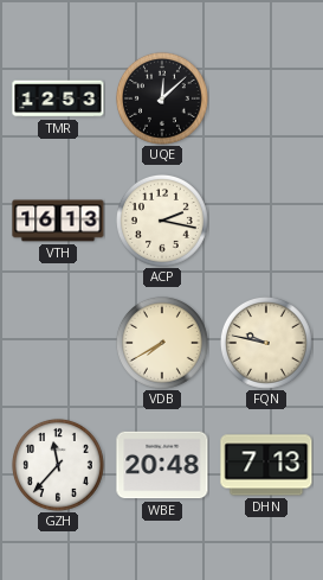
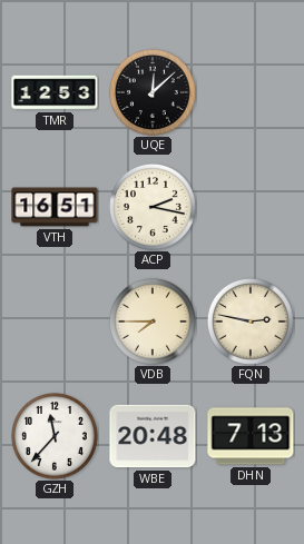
VTH: 16:13 -> 16:51 (55, 207)
VDB: 7:40 -> 7:45 (153, 322)
FQN: 9:47 -> 2:47 (251, 322)
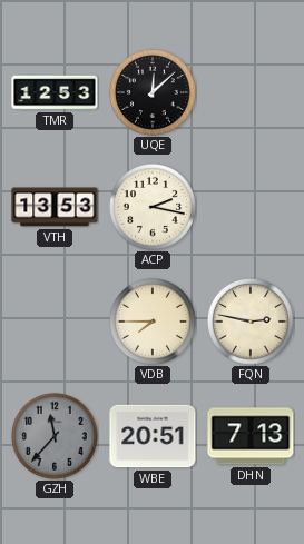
VTH: 16:51 -> 13:53 (55, 207)
GZH dial: white -> grey (55, 436)
WBE: 20:48 -> 20:51 (153, 436)
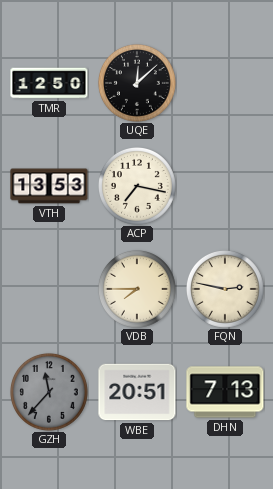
TMR: 12:53 -> 12:50 (49, 83)
ACP: 2:17 -> 7:17 (137, 186)
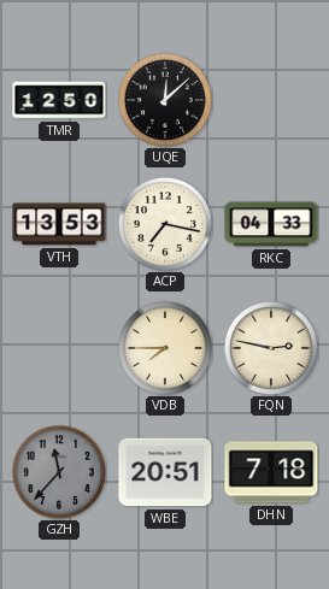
RKC: none -> 04:33 (271, 224)
DHN: 7:13 -> 7:18 (271, 472)
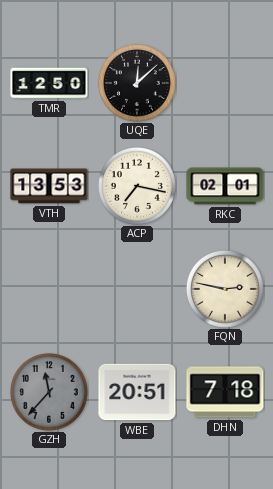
RKC: 04:33 -> 02:01 (225, 186)
VDB: 7:45 -> none (165, 348)
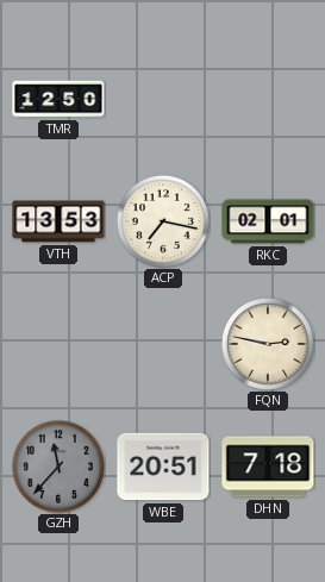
UQE: 12:08 -> none (137, 83)
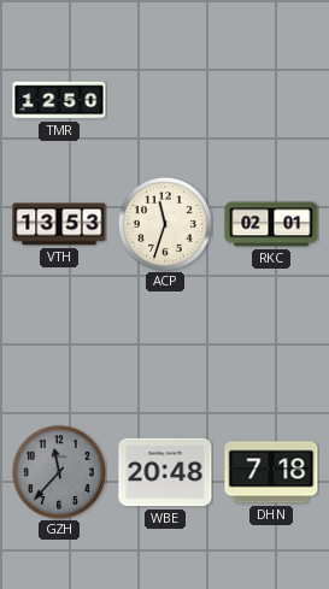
ACP: 7:17 -> 11:33 (165, 224)
FQN: 2:47 -> none (268, 344)
WBE: 20:51 -> 20:48 (165, 472)
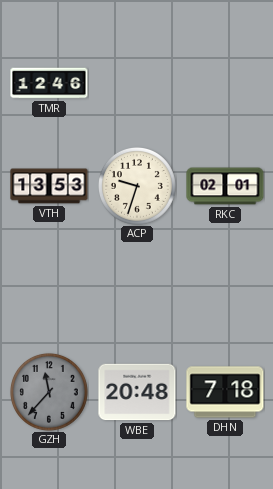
TMR: 12:50 -> 12:46 (49, 83)
ACP: 11:33 -> 9:33 (137, 186)
